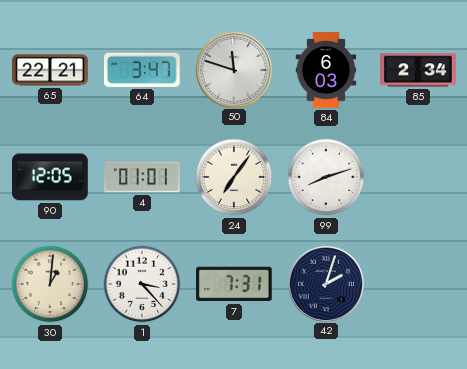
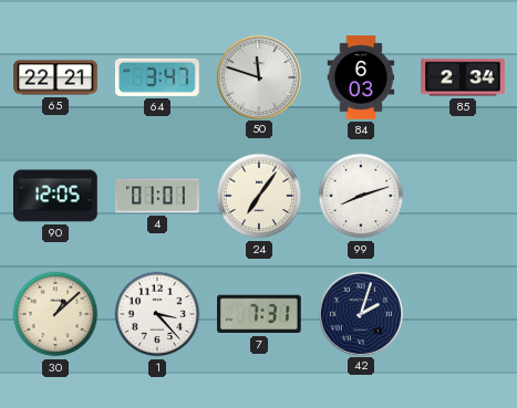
30: 1:01 -> 1:08 (55, 314)
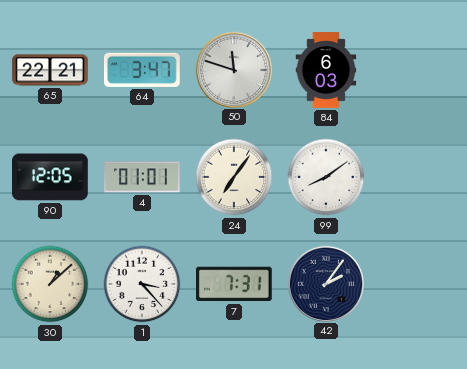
85: 2:34 -> none (463, 77)
99: 8:12 -> 8:09 (326, 177)
42: 2:03 -> 2:06 (325, 283)
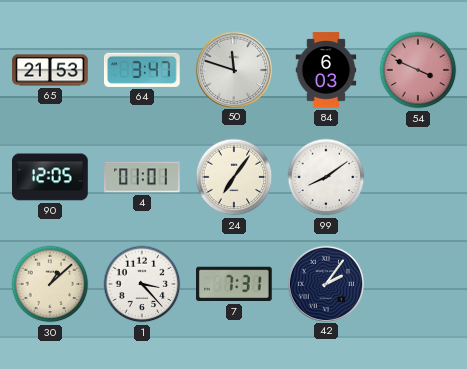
65: 22:21 -> 21:53 (50, 70)
54: none -> 3:49 (418, 70)
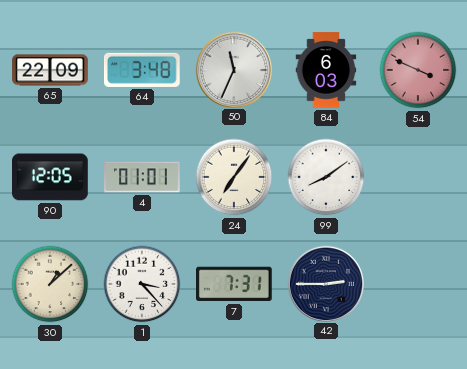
65: 21:53 -> 22:09 (50, 70)
64: 3:47 -> 3:48 (143, 70)
50: 11:48 -> 11:34 (233, 69)
42: 2:06 -> 2:45 (325, 283)
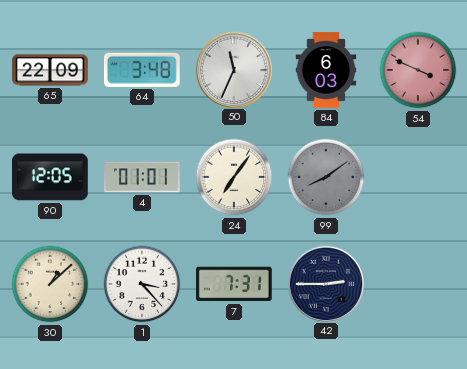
99 dial: white -> grey (326, 177)
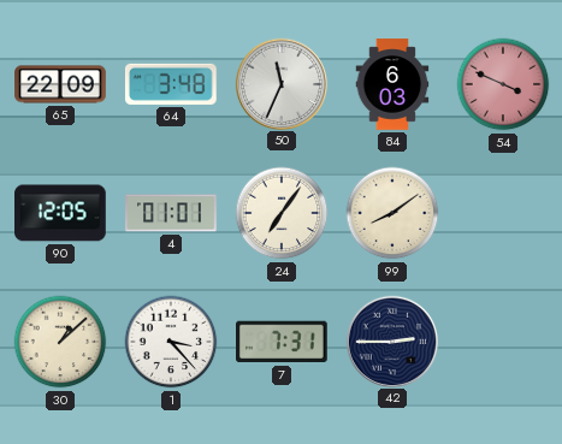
99 dial: grey -> cream (392, 213)
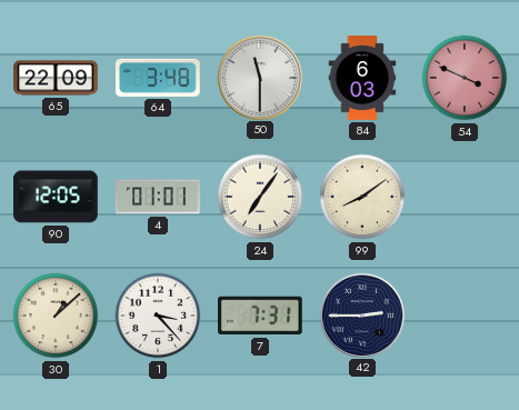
50: 11:34 -> 11:30 (259, 77)
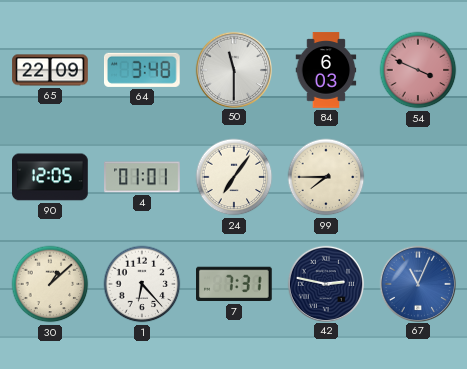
99: 8:09 -> 7:45 (326, 177)
1: 3:23 -> 6:23 (142, 284)
42: 2:45 -> 2:47 (325, 283)
67: none -> 11:04 (417, 283)
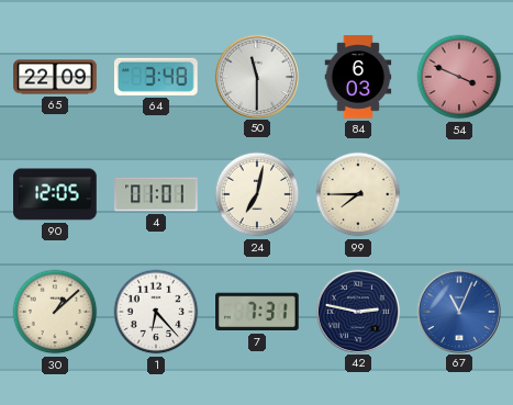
24: 7:06 -> 7:02 (257, 194)
